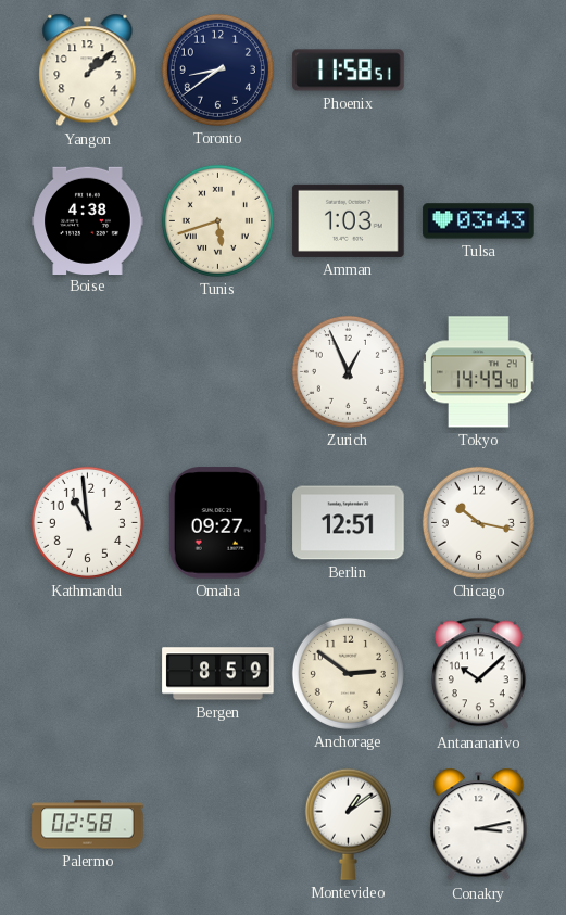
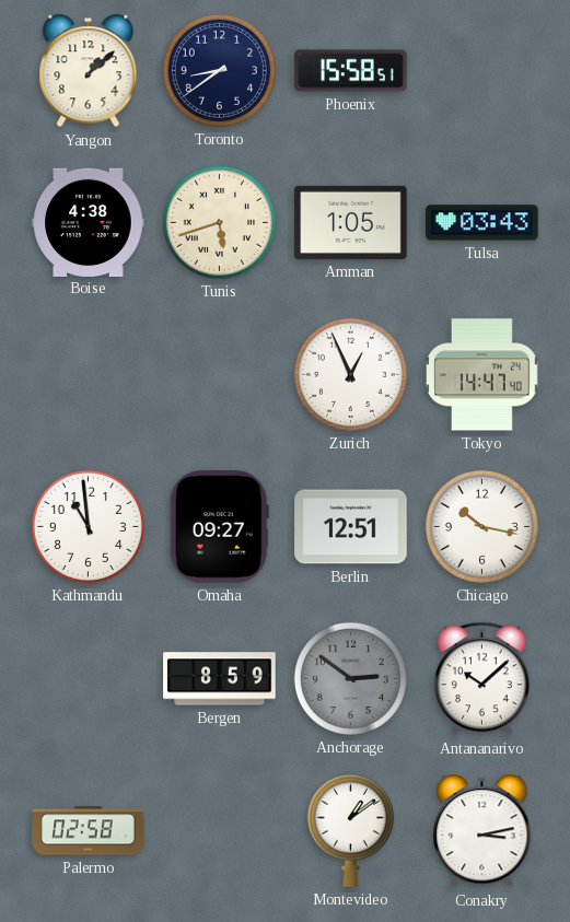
Phoenix: 11:58 -> 15:58 (351, 71)
Amman: 1:03 -> 1:05 (351, 222)
Tokyo: 14:49 -> 14:47 (482, 375)
Anchorage dial: cream -> grey (350, 678)
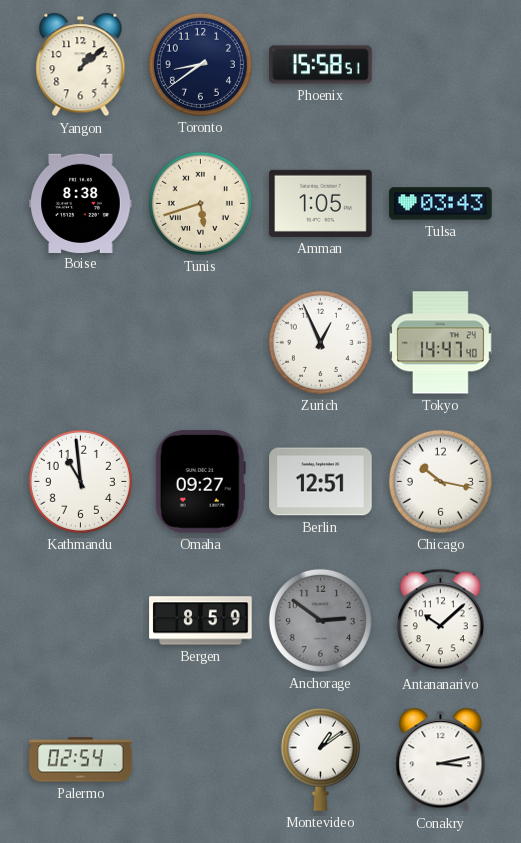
Boise: 4:38 -> 8:38 (81, 203)
Palermo: 02:58 -> 02:54 (81, 760)
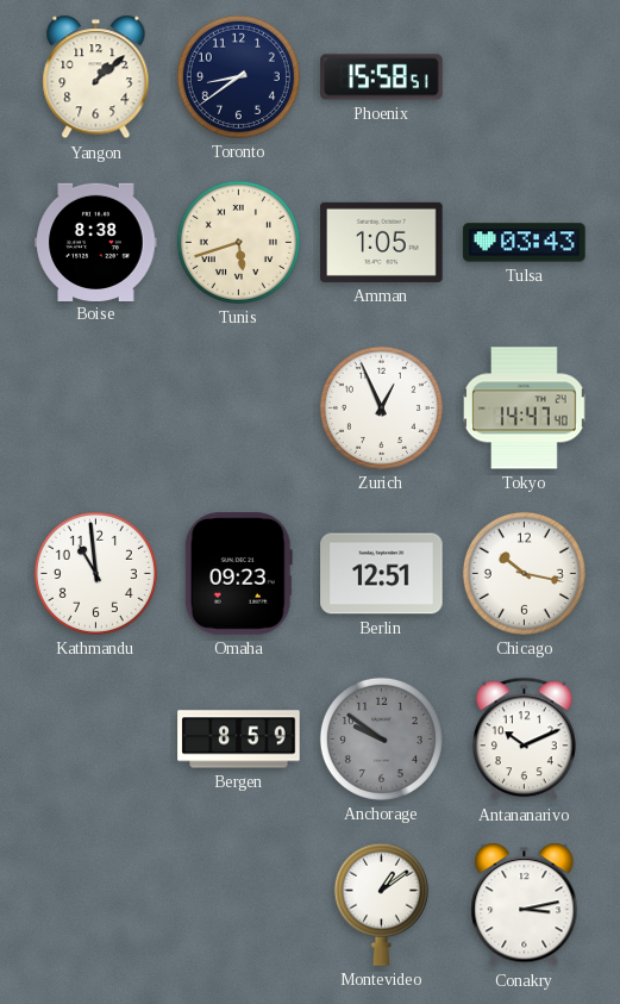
Omaha: 09:27 -> 09:23 (238, 574)
Anchorage: 2:51 -> 9:51 (381, 738)
Antananarivo: 10:08 -> 10:11 (524, 740)
Palermo: 02:54 -> none (81, 760)
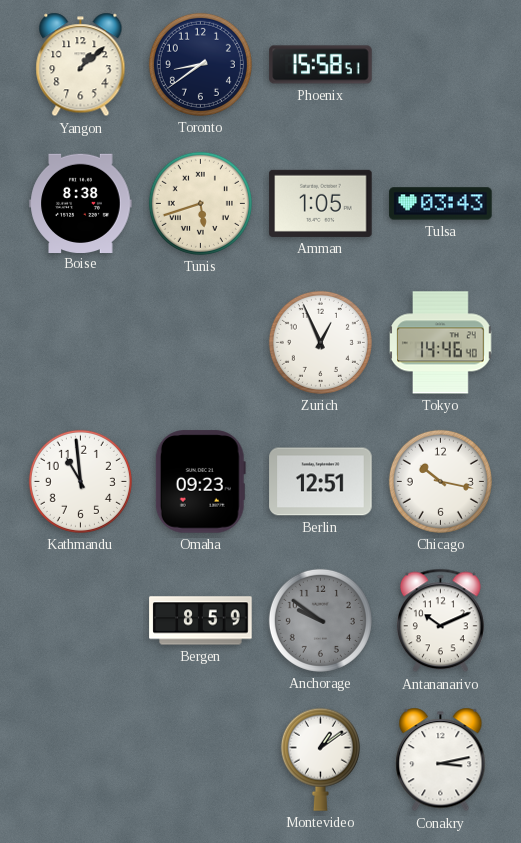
Tokyo: 14:47 -> 14:46 (441, 343)
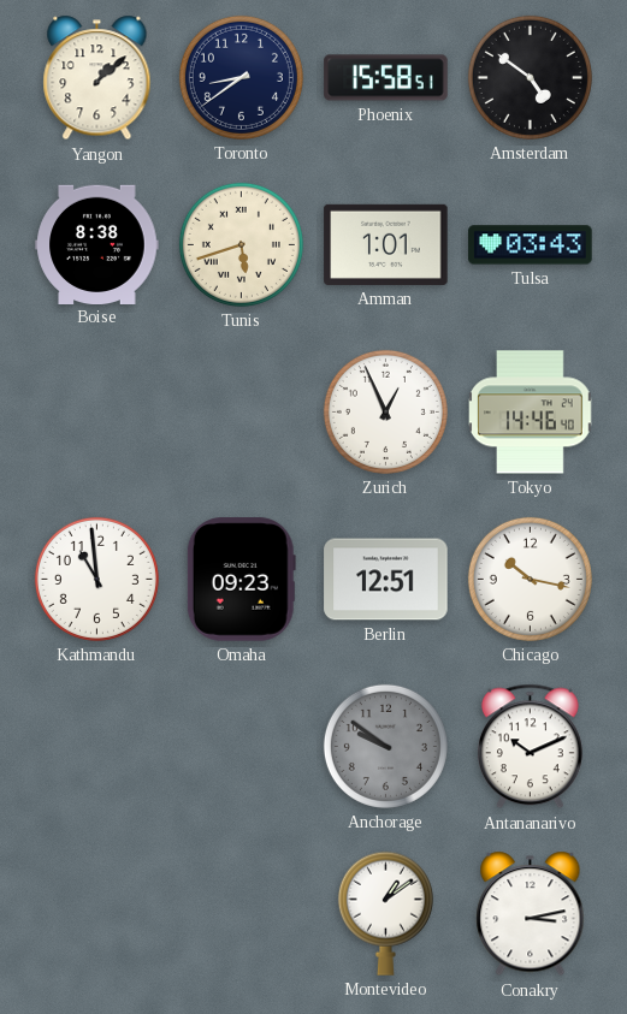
Amsterdam: none -> 4:51 (530, 77)
Amman: 1:05 -> 1:01 (386, 244)
Bergen: 8:59 -> none (201, 621)
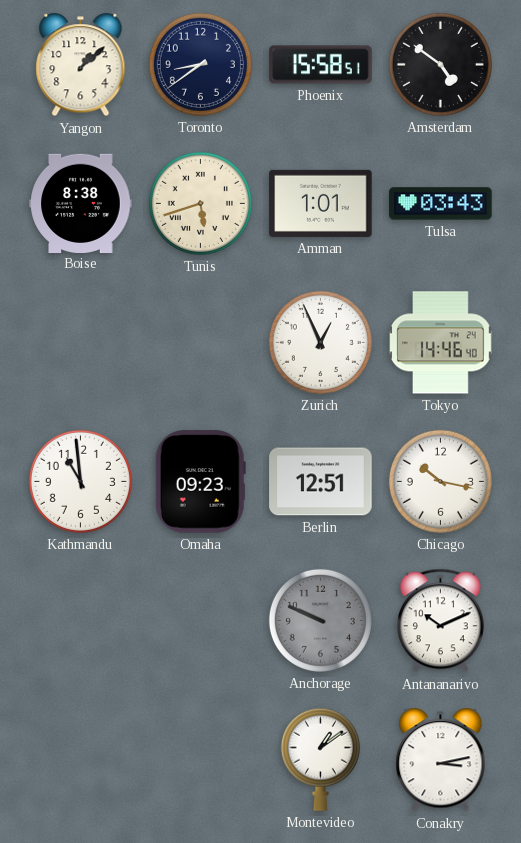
Anchorage: 9:51 -> 9:49 (320, 620)
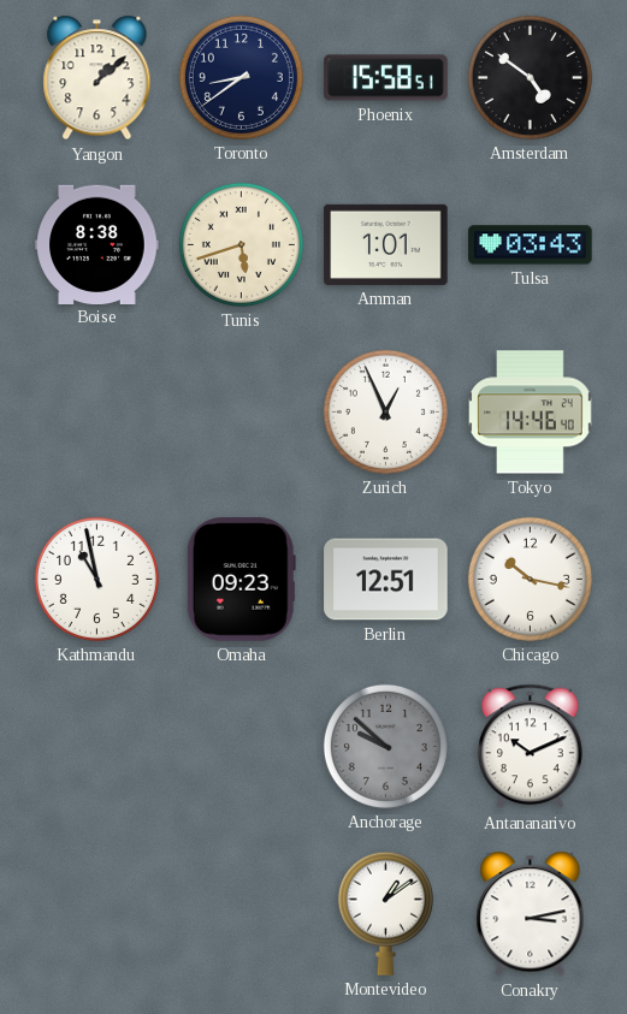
Kathmandu: 10:59 -> 10:58 (96, 579)
Anchorage: 9:49 -> 9:52 (385, 746)
